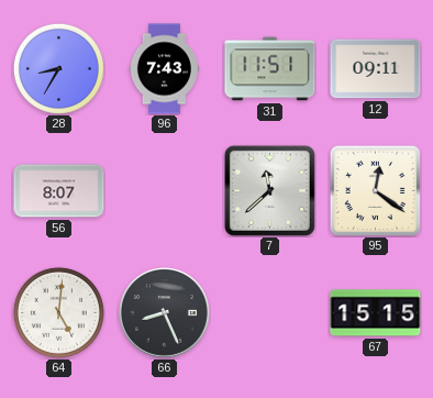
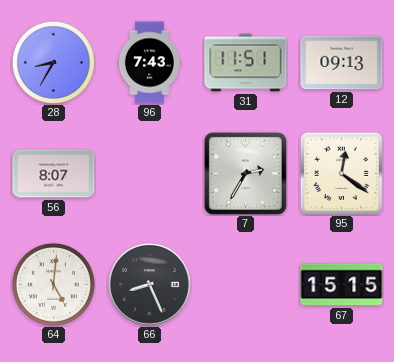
12: 09:11 -> 09:13 (342, 63)
7: 11:38 -> 2:35 (245, 173)
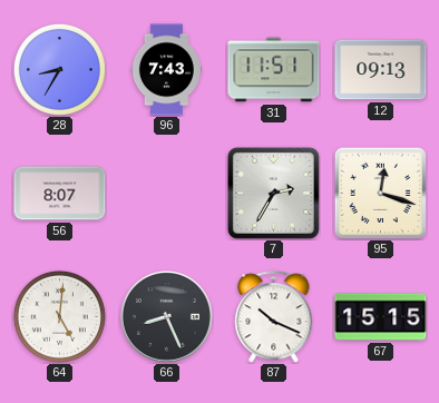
95: 12:21 -> 12:18 (380, 193)
87: none -> 10:19 (274, 317)
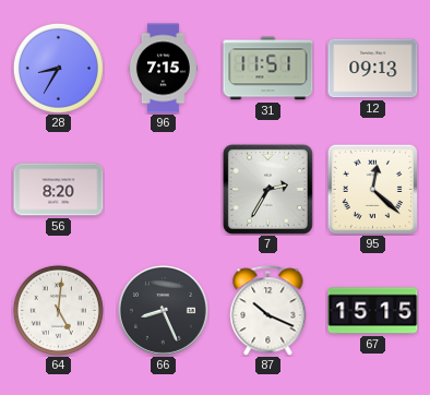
96: 7:43 -> 7:15 (163, 69)
56: 8:07 -> 8:20 (59, 190)
95: 12:18 -> 12:22 (372, 189)
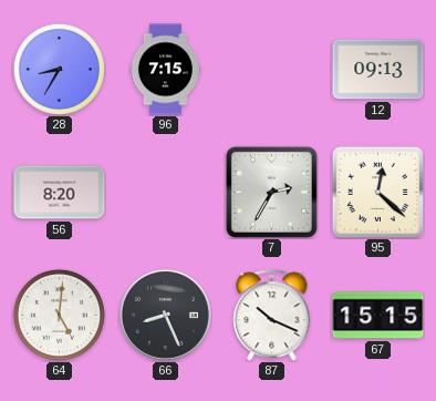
31: 11:51 -> none (268, 69)
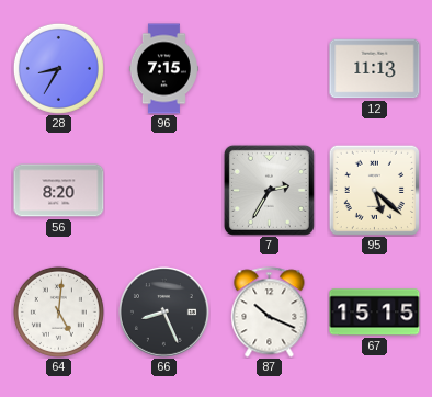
12: 09:13 -> 11:13 (375, 69)
95: 12:22 -> 5:22 (374, 190)
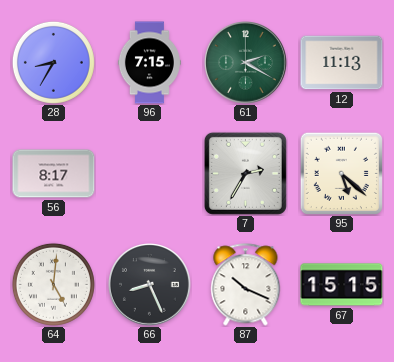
61: none -> 2:20 (246, 63)
56: 8:20 -> 8:17 (54, 174)
